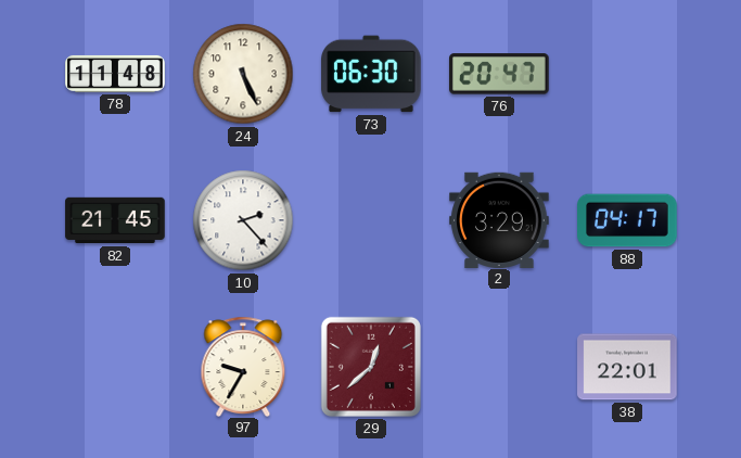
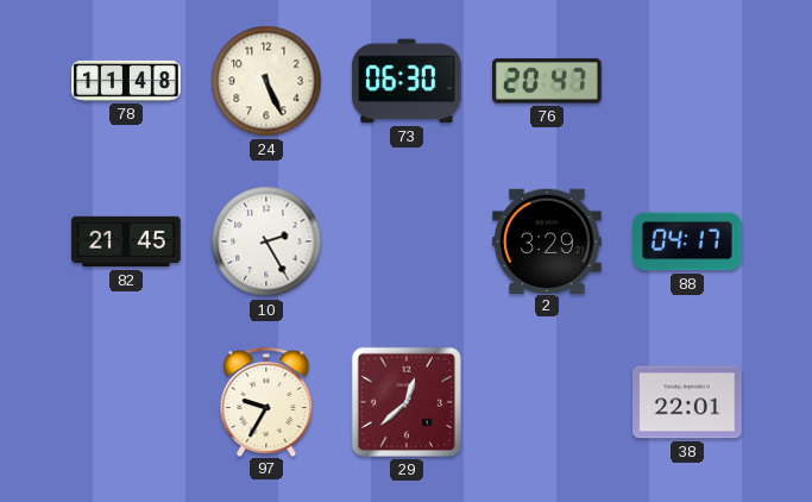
10: 2:23 -> 2:25 (266, 241)
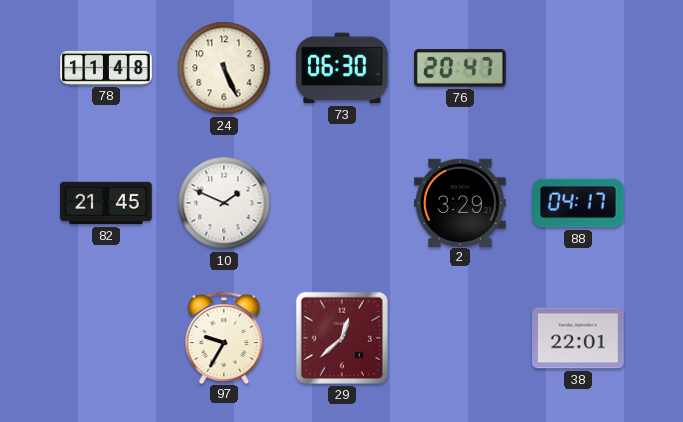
10: 2:25 -> 1:49 (224, 203)
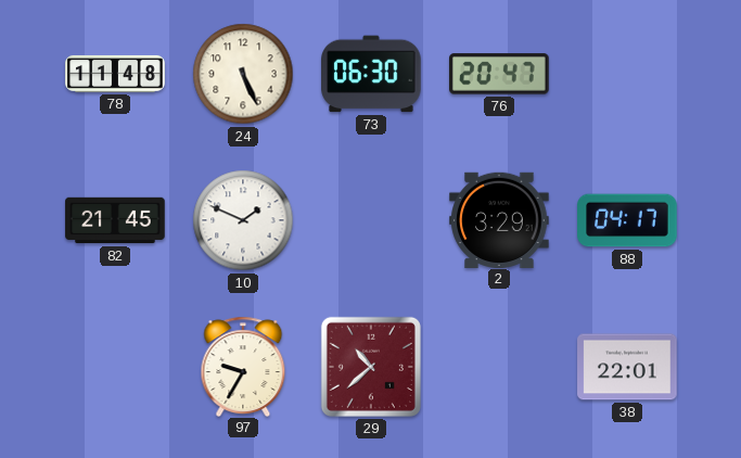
29: 12:38 -> 10:38 (371, 367)
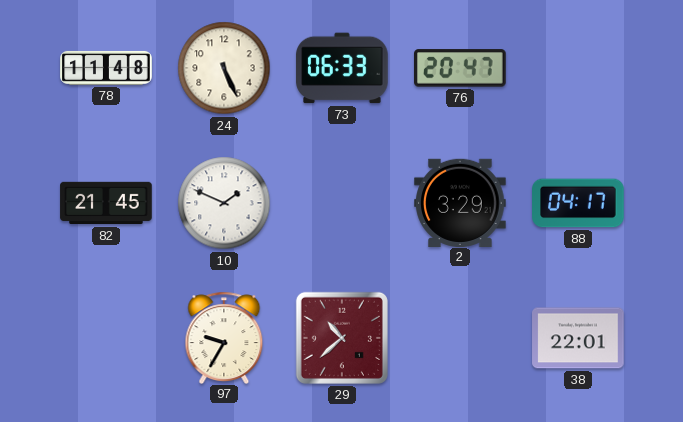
73: 06:30 -> 06:33 (342, 68)
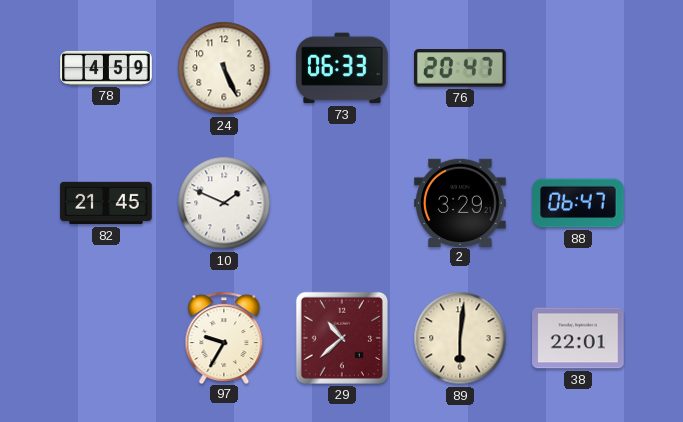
78: 11:48 -> 4:59 (106, 68)
88: 04:17 -> 06:47 (578, 203)
89: none -> 6:01 (460, 338)
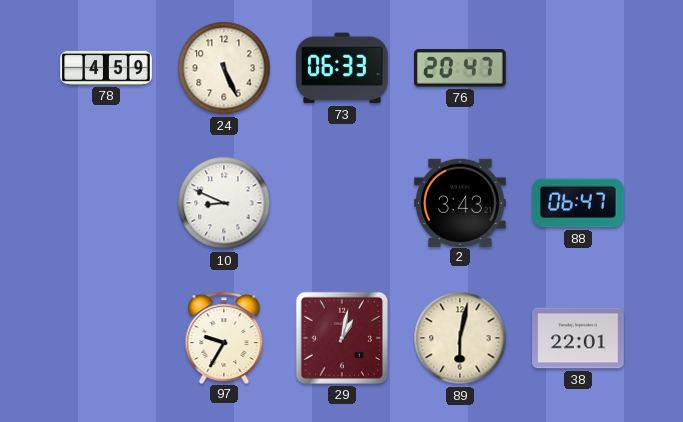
82: 21:45 -> none (106, 203)
10: 1:49 -> 8:49 (224, 203)
2: 3:29 -> 3:43 (460, 202)
29: 10:38 -> 1:02 (342, 338)
89: 6:01 -> 6:02 (460, 338)
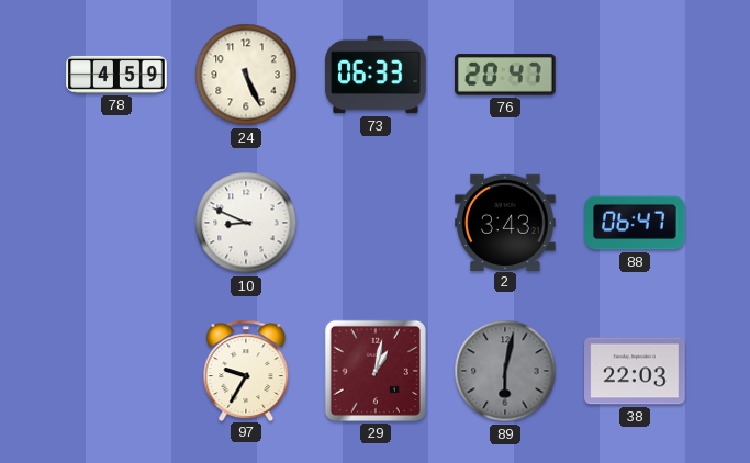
89 dial: cream -> grey (505, 371)
38: 22:01 -> 22:03 (635, 371)
